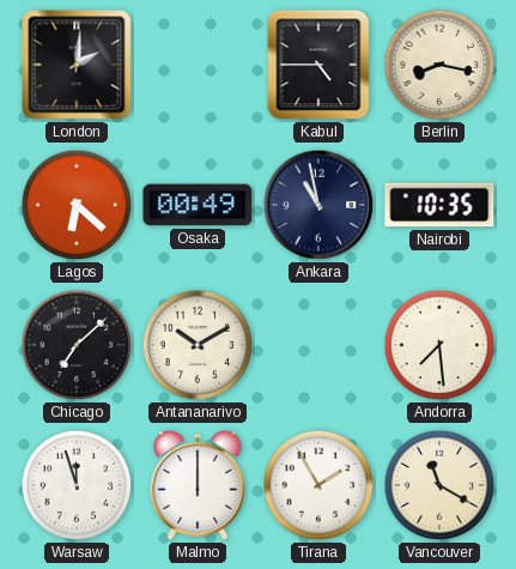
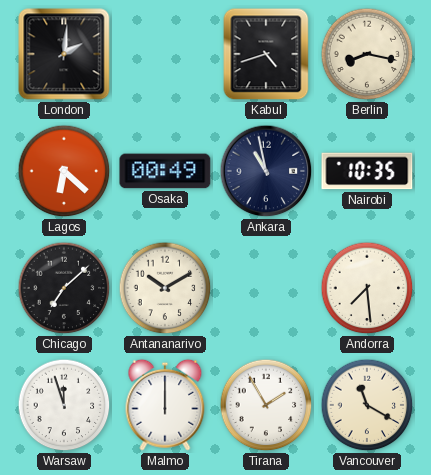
Kabul: 4:45 -> 4:42 (266, 54)
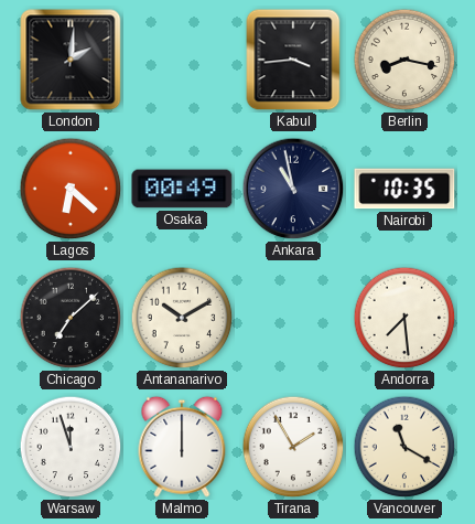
Kabul: 4:42 -> 3:44 (293, 60)
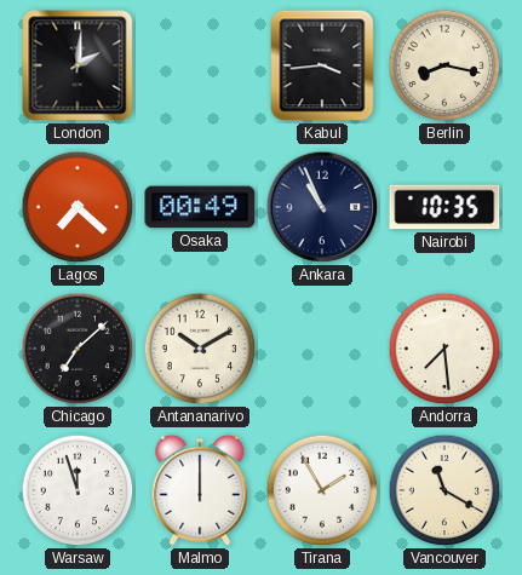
Lagos: 6:22 -> 7:22 (78, 207)
Ankara: 10:58 -> 10:56 (322, 207)
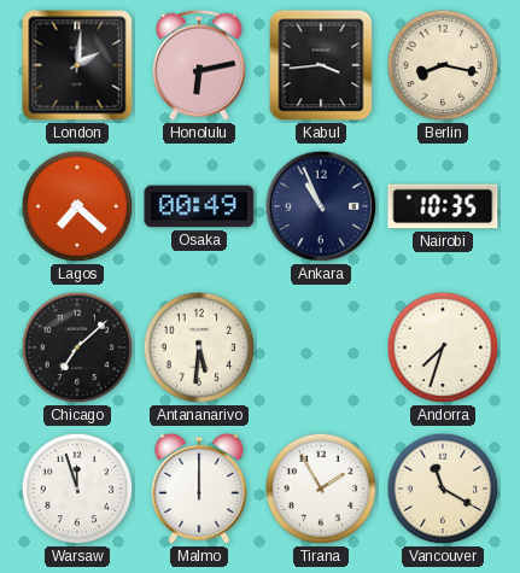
Honolulu: none -> 6:13 (199, 65)
Antananarivo: 10:10 -> 5:31 (199, 347)
Andorra: 7:29 -> 7:33 (443, 347)
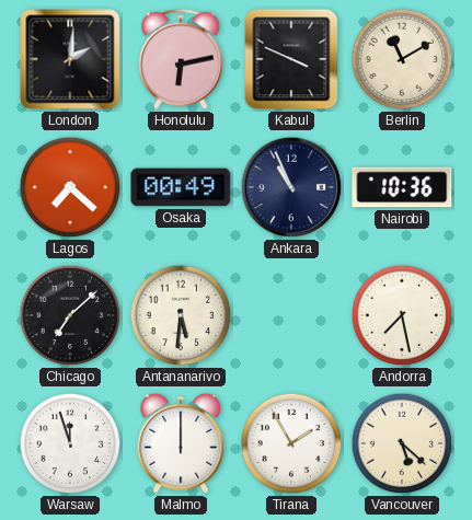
Kabul: 3:44 -> 3:49 (291, 59)
Berlin: 8:17 -> 11:10 (402, 59)
Nairobi: 10:35 -> 10:36 (402, 187)
Andorra: 7:33 -> 7:28 (402, 315)
Vancouver: 11:20 -> 5:22 (402, 443)
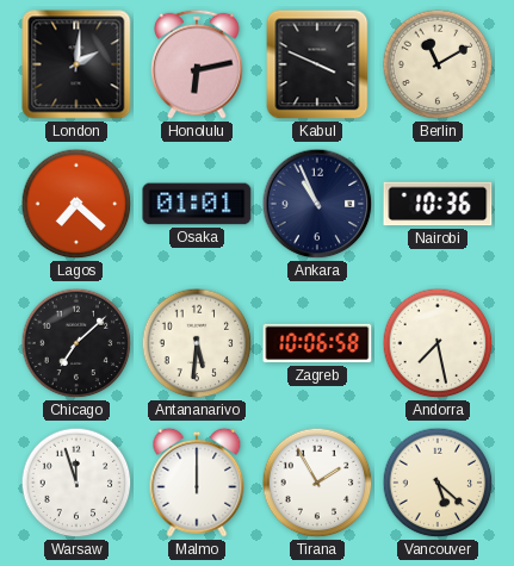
Osaka: 00:49 -> 01:01 (197, 204)
Zagreb: none -> 10:06 (317, 343)
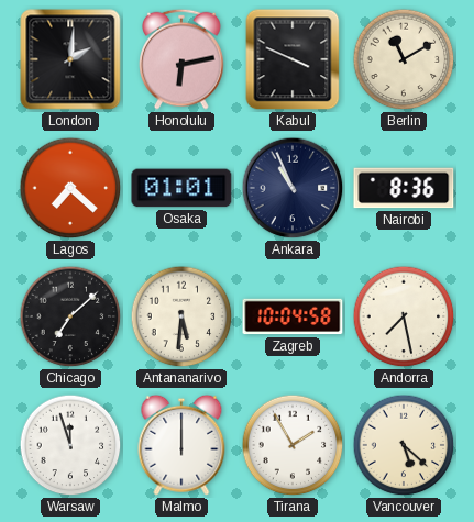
Nairobi: 10:36 -> 8:36 (404, 188)
Zagreb: 10:06 -> 10:04 (293, 316)
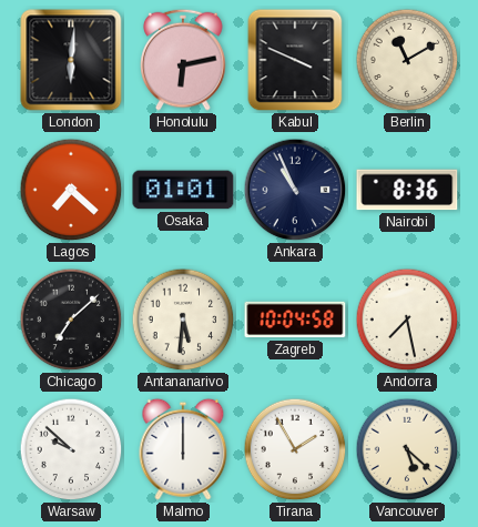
London: 2:01 -> 6:01 (71, 60)
Warsaw: 11:57 -> 9:52 (71, 449)
